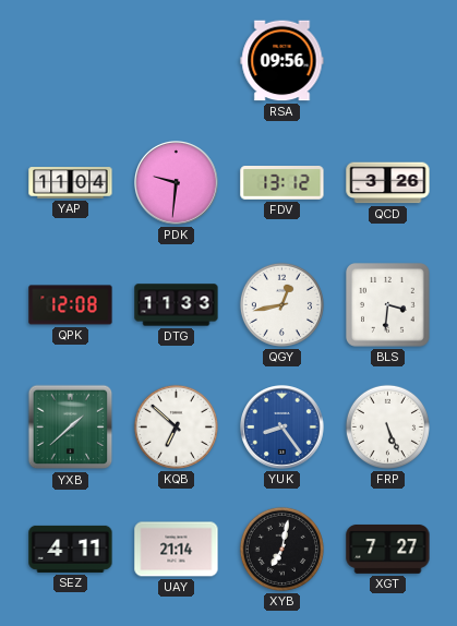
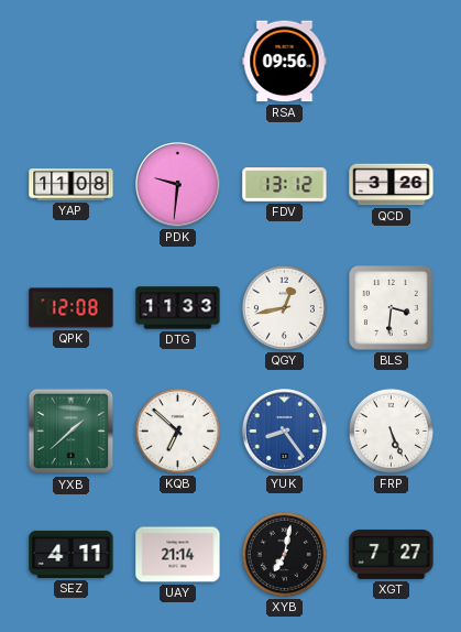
YAP: 11:04 -> 11:08 (72, 185)
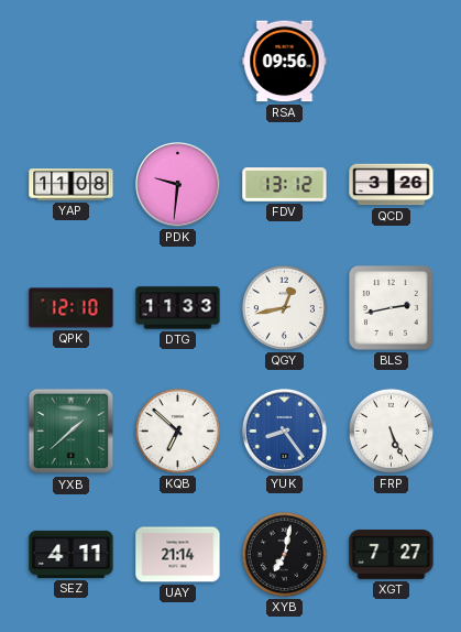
QPK: 12:08 -> 12:10 (72, 308)
BLS: 3:31 -> 2:43 (392, 308)
